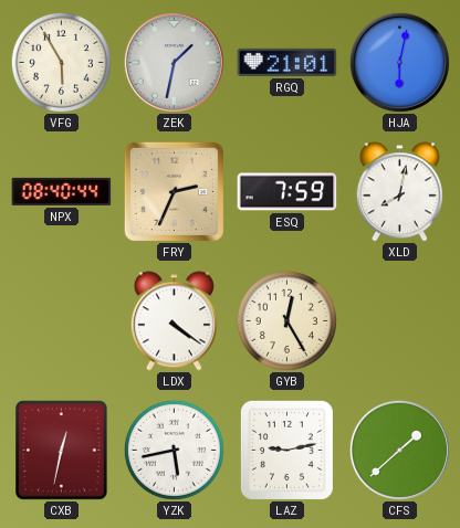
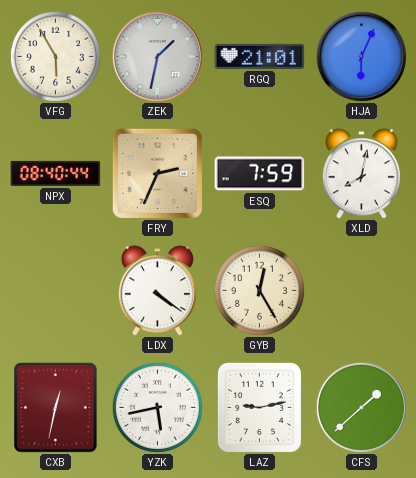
HJA: 6:02 -> 6:04 (361, 56)
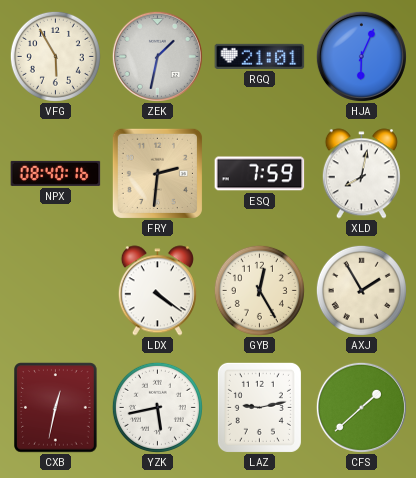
NPX: 08:40:44 -> 08:40:16 (56, 173)
FRY: 2:34 -> 2:31 (157, 173)
AXJ: none -> 1:55 (361, 290)
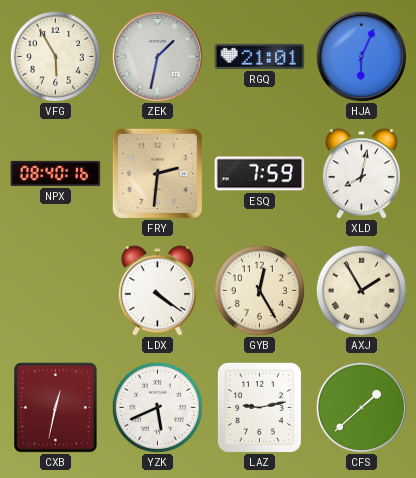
YZK: 5:43 -> 5:41 (157, 407)
